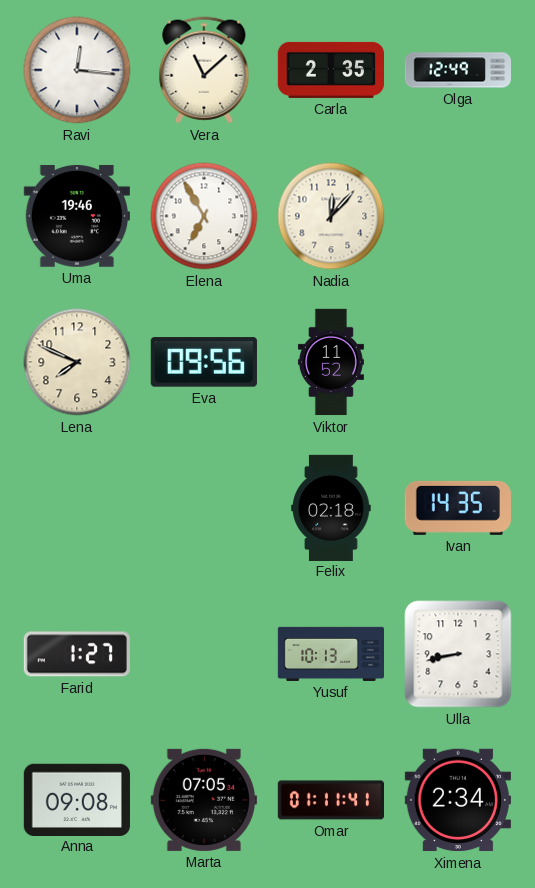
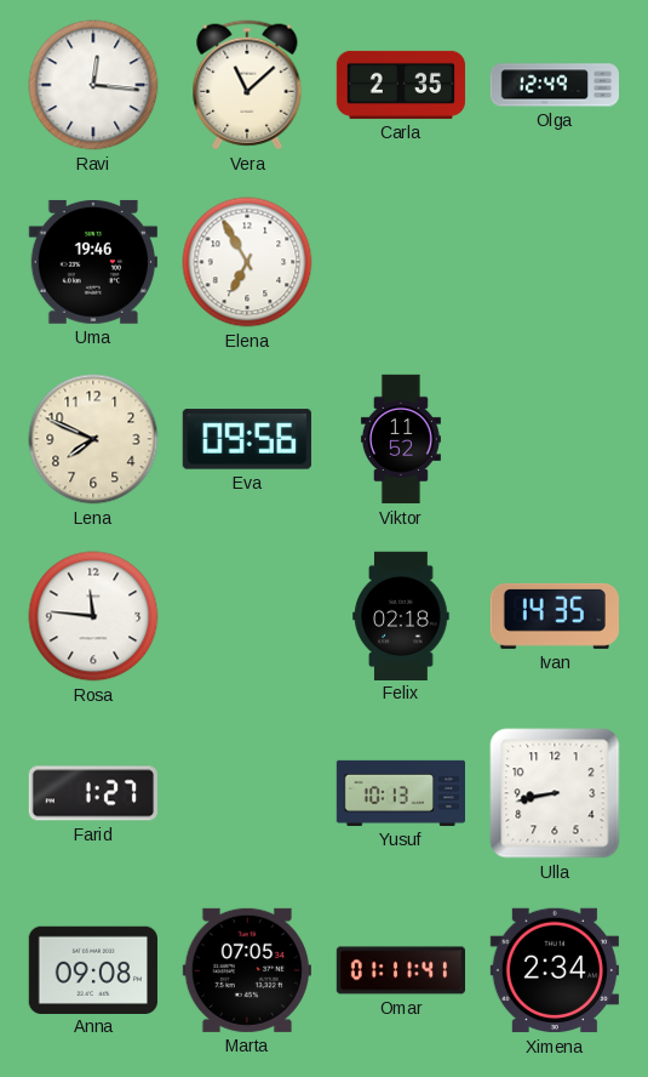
Nadia: 12:07 -> none (331, 216)
Rosa: none -> 11:46 (93, 616)
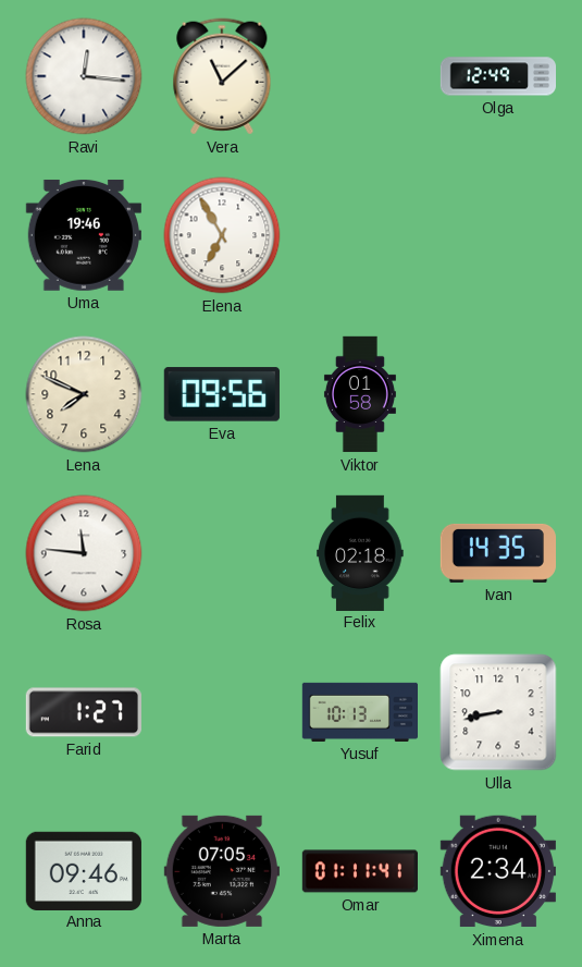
Carla: 2:35 -> none (400, 85)
Viktor: 11:52 -> 01:58 (360, 394)
Anna: 09:08 -> 09:46 (84, 870)
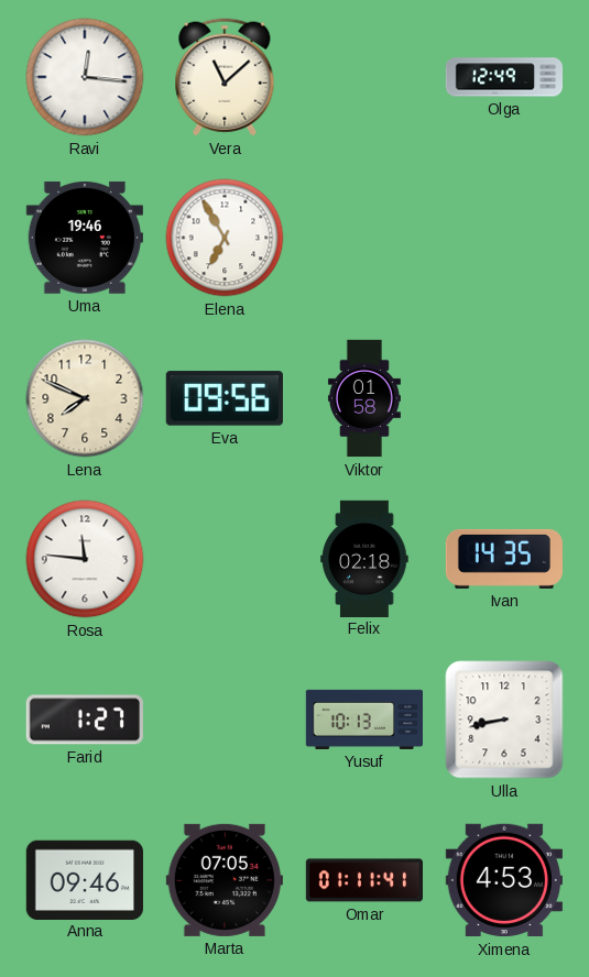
Ximena: 2:34 -> 4:53 (504, 880)
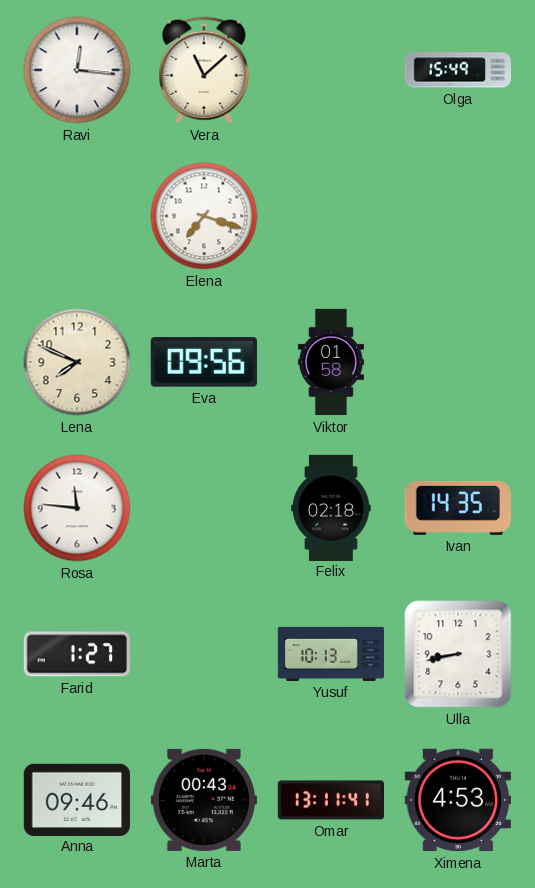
Olga: 12:49 -> 15:49 (457, 70)
Uma: 19:46 -> none (85, 238)
Elena: 6:55 -> 7:18 (204, 216)
Marta: 07:05 -> 00:43 (204, 800)
Omar: 01:11 -> 13:11 (330, 800)
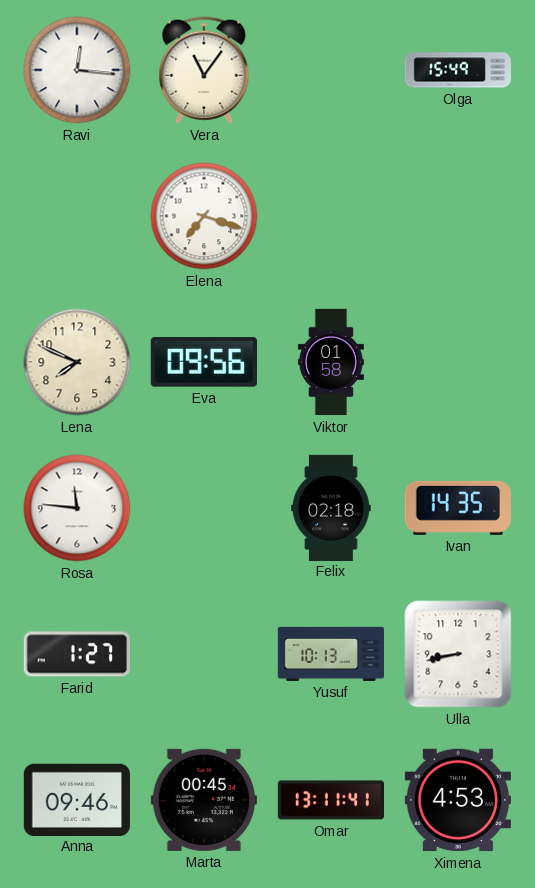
Vera: 11:08 -> 11:06 (204, 70)
Marta: 00:43 -> 00:45 (204, 800)
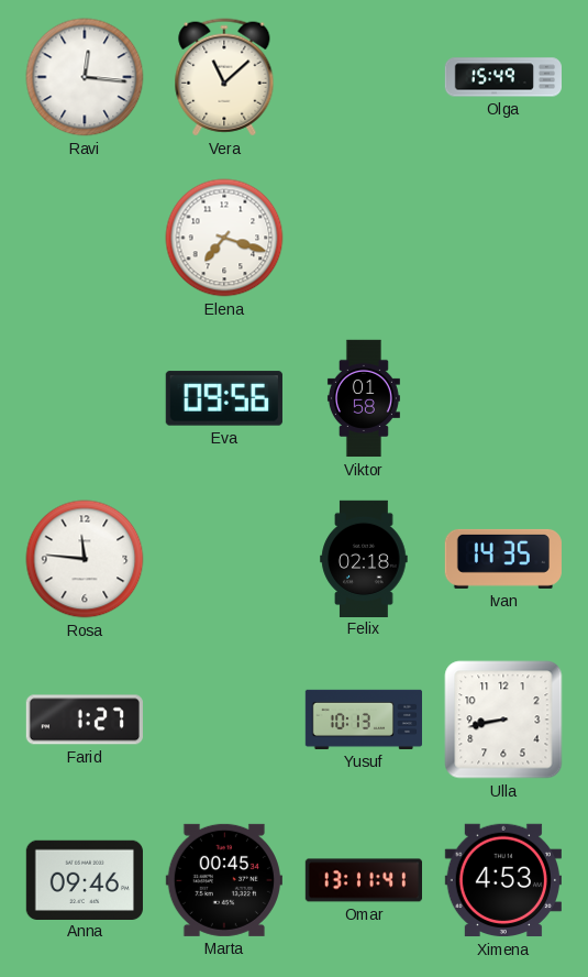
Vera: 11:06 -> 11:08 (224, 77)
Lena: 7:49 -> none (77, 362)
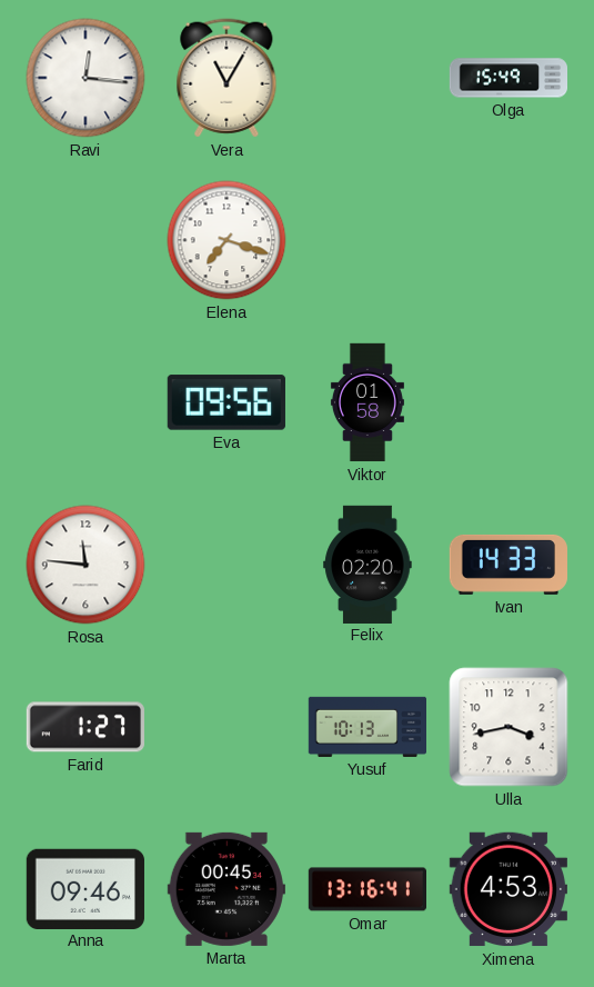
Vera: 11:08 -> 11:05 (226, 78)
Felix: 02:18 -> 02:20 (368, 564)
Ivan: 14:35 -> 14:33 (507, 565)
Ulla: 8:43 -> 3:43 (509, 727)
Omar: 13:11 -> 13:16 (366, 889)
